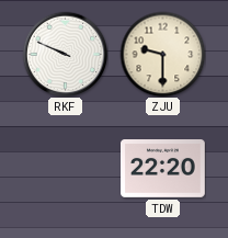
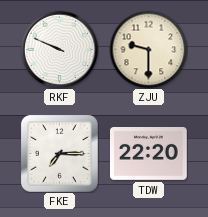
FKE: none -> 7:15 (59, 153)
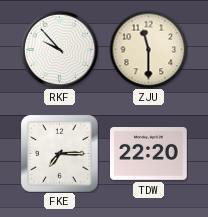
RKF: 9:49 -> 9:53 (59, 49)
ZJU: 9:30 -> 11:30 (148, 49)
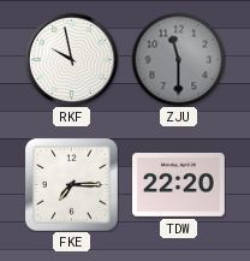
RKF: 9:53 -> 9:58 (71, 59)
ZJU dial: cream -> grey (178, 59)
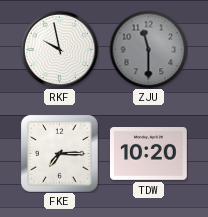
TDW: 22:20 -> 10:20 (149, 154)
